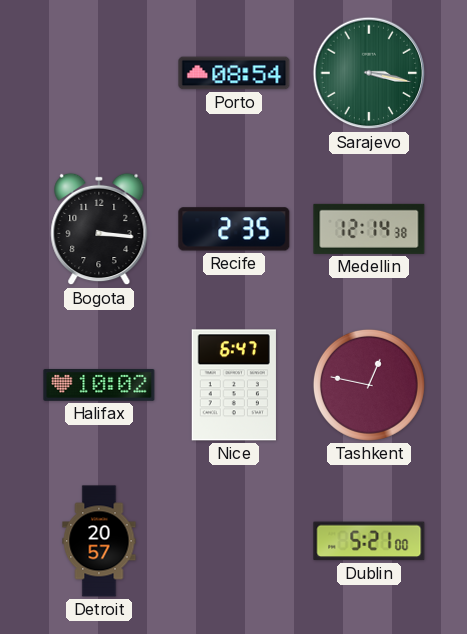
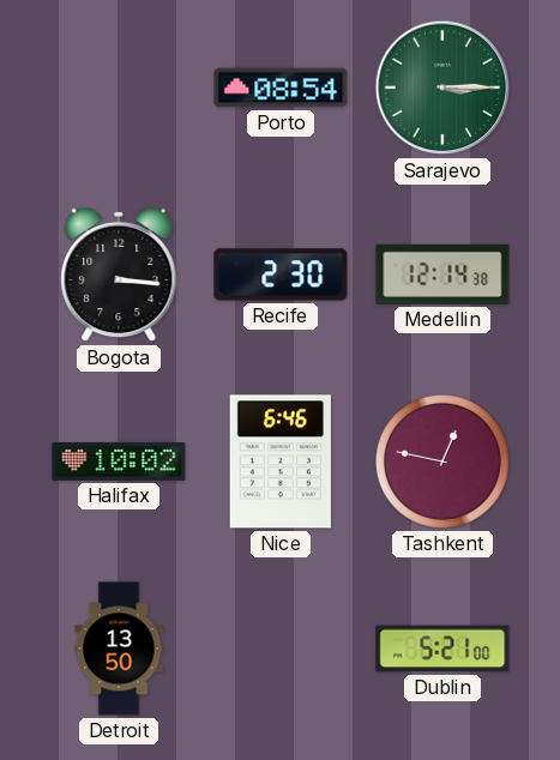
Sarajevo: 3:17 -> 3:15 (442, 88)
Recife: 2:35 -> 2:30 (281, 275)
Nice: 6:47 -> 6:46 (281, 462)
Detroit: 20:57 -> 13:50 (119, 649)
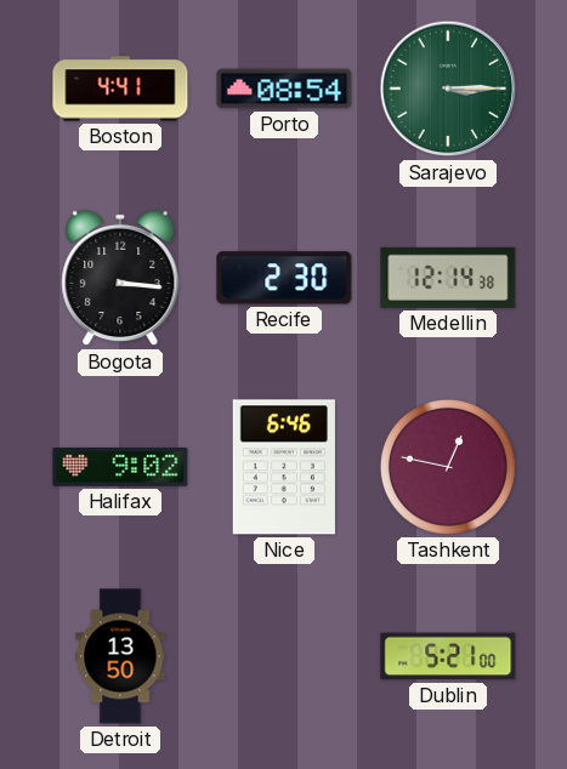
Boston: none -> 4:41 (120, 89)
Halifax: 10:02 -> 9:02 (120, 467)
